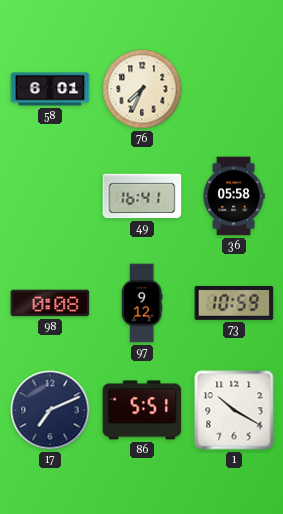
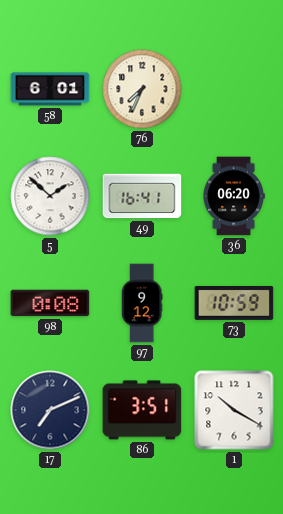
5: none -> 1:52 (50, 196)
36: 05:58 -> 06:20 (234, 196)
86: 5:51 -> 3:51 (142, 410)
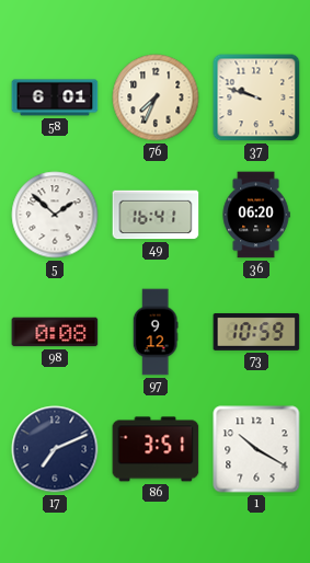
37: none -> 9:48 (256, 97)
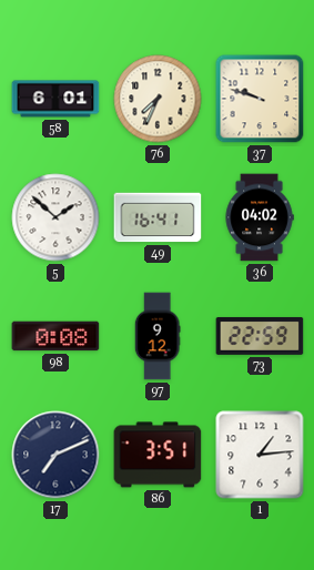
36: 06:20 -> 04:02 (260, 217)
73: 10:59 -> 22:59 (260, 336)
1: 10:20 -> 1:14 (260, 455)
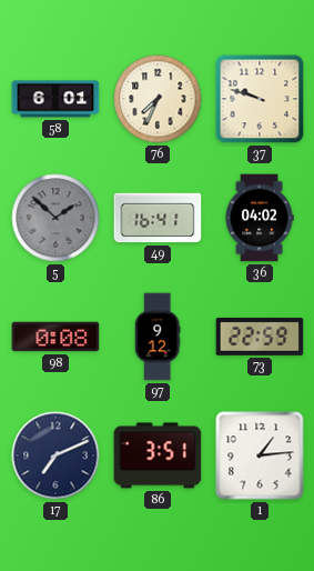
5 dial: white -> grey (55, 218)
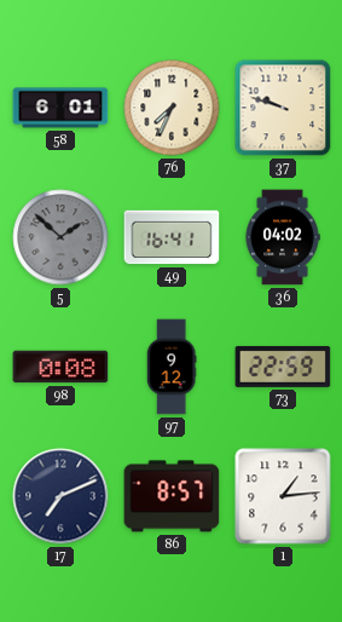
86: 3:51 -> 8:57 (172, 496)
